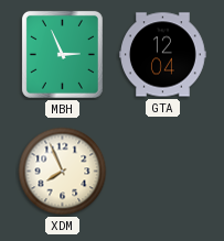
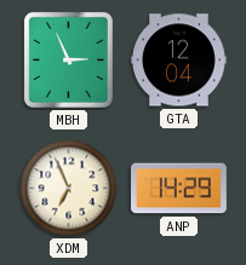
XDM: 7:56 -> 6:56 (69, 189)
ANP: none -> 14:29 (179, 189)
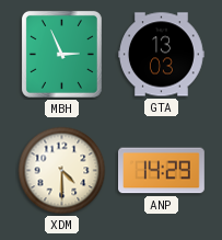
GTA: 12:04 -> 13:03 (162, 55)
XDM: 6:56 -> 4:30 (62, 171)
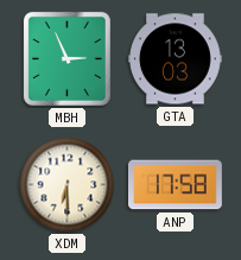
XDM: 4:30 -> 6:30 (68, 185)
ANP: 14:29 -> 17:58 (176, 185)
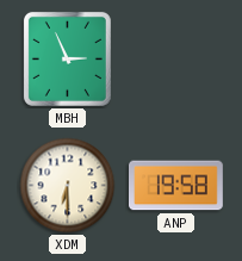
GTA: 13:03 -> none (176, 59)
ANP: 17:58 -> 19:58 (176, 186)
